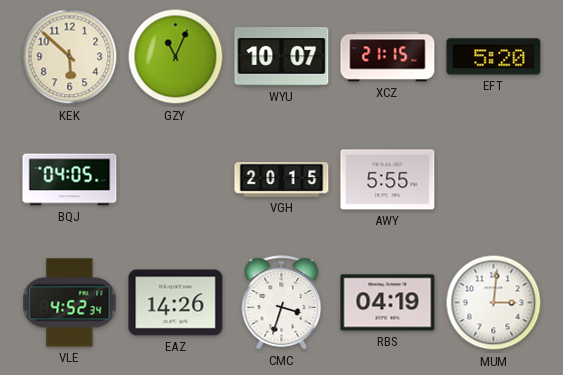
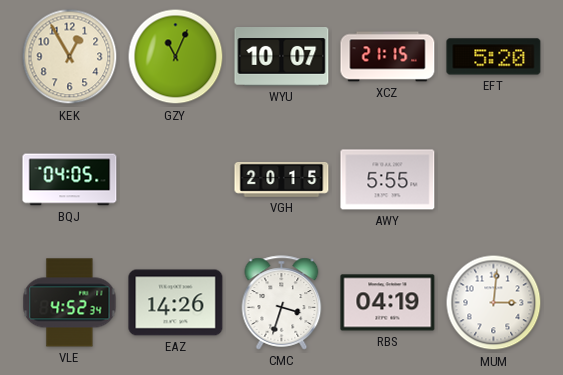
KEK: 5:52 -> 12:55 (70, 57)
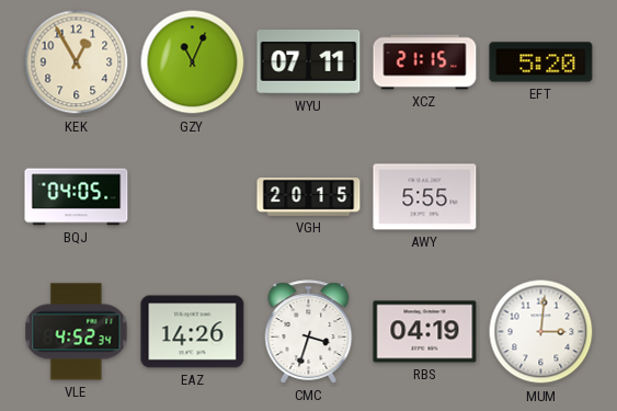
WYU: 10:07 -> 07:11 (309, 62)
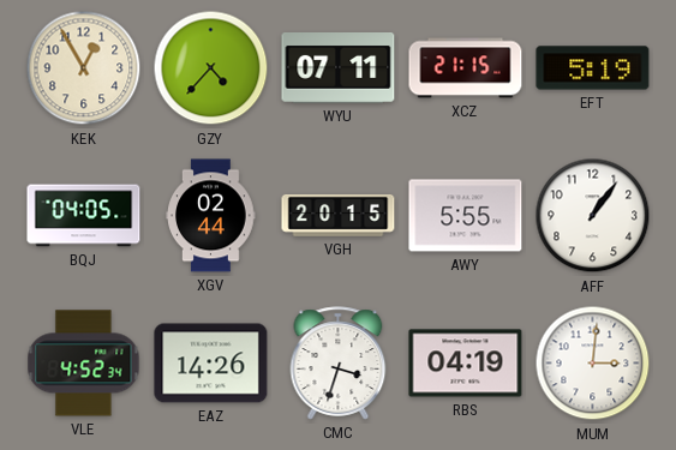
GZY: 11:04 -> 4:37 (211, 68)
EFT: 5:20 -> 5:19 (593, 68)
XGV: none -> 02:44 (211, 216)
AFF: none -> 1:06 (593, 216)
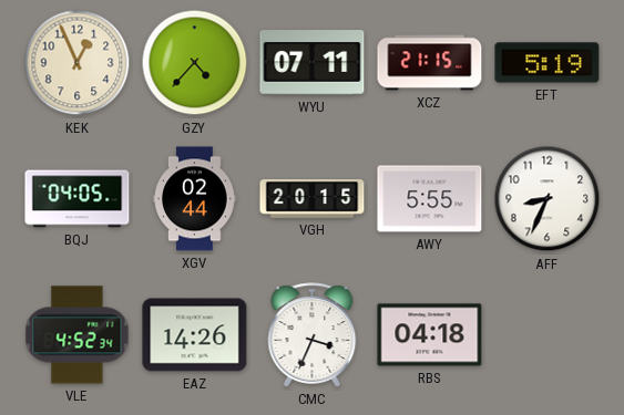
KEK: 12:55 -> 12:56 (78, 63)
AFF: 1:06 -> 8:34 (548, 199)
CMC: 3:33 -> 3:34 (313, 335)
RBS: 04:19 -> 04:18 (430, 335)
MUM: 3:01 -> none (593, 364)
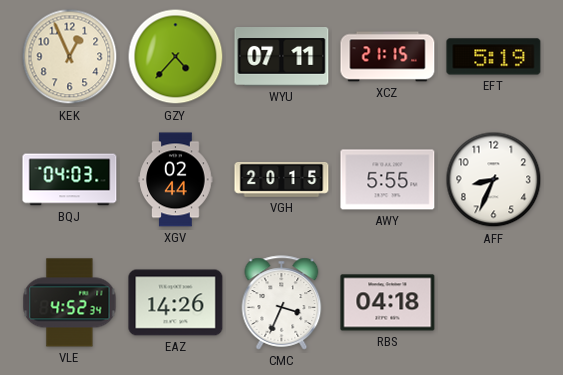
BQJ: 04:05 -> 04:03 (70, 180)
